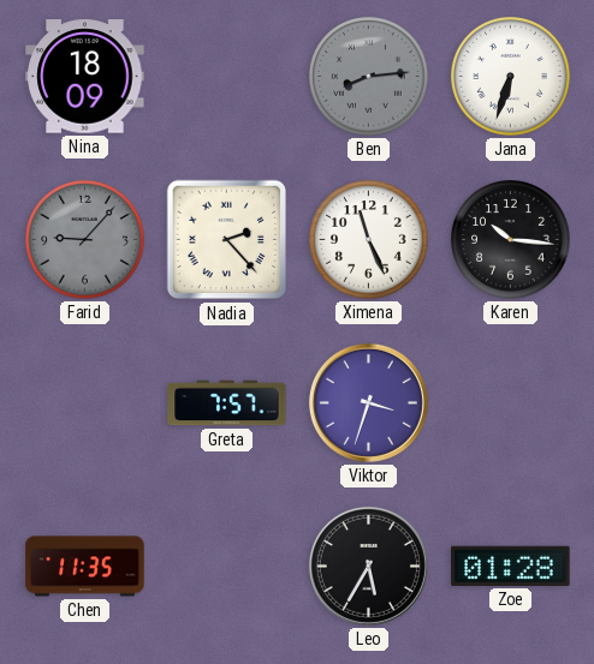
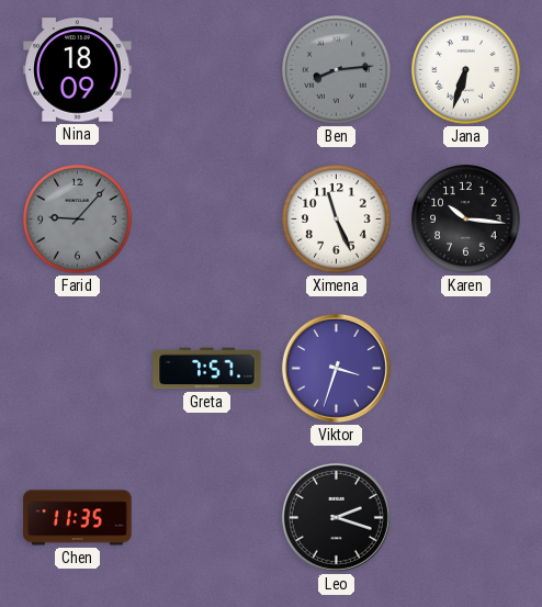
Nadia: 2:23 -> none (227, 240)
Leo: 5:35 -> 2:18 (336, 517)
Zoe: 01:28 -> none (511, 566)
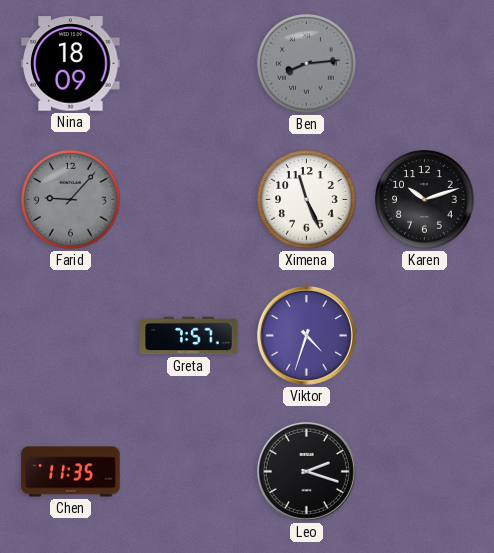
Jana: 6:33 -> none (466, 70)
Karen: 10:16 -> 10:12 (425, 200)
Viktor: 3:33 -> 4:33 (306, 335)
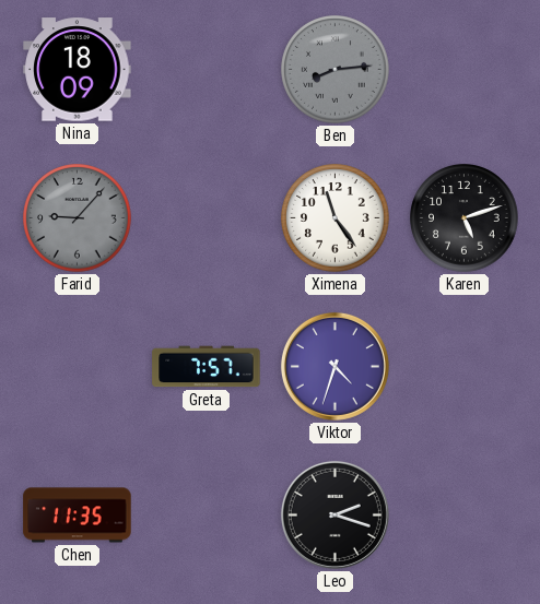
Ximena: 11:26 -> 11:24 (336, 218)
Karen: 10:12 -> 5:12 (465, 218)
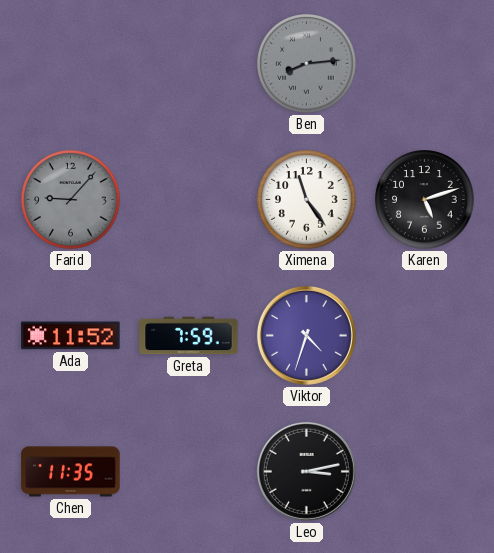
Nina: 18:09 -> none (78, 70)
Ada: none -> 11:52 (71, 336)
Greta: 7:57 -> 7:59 (189, 336)
Leo: 2:18 -> 3:13 (306, 471)
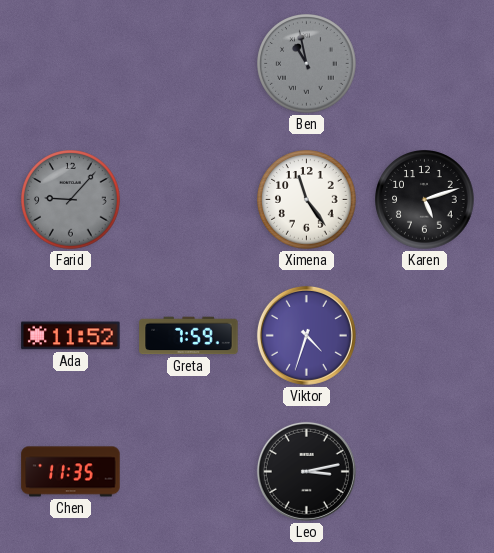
Ben: 8:14 -> 10:58 (307, 64)
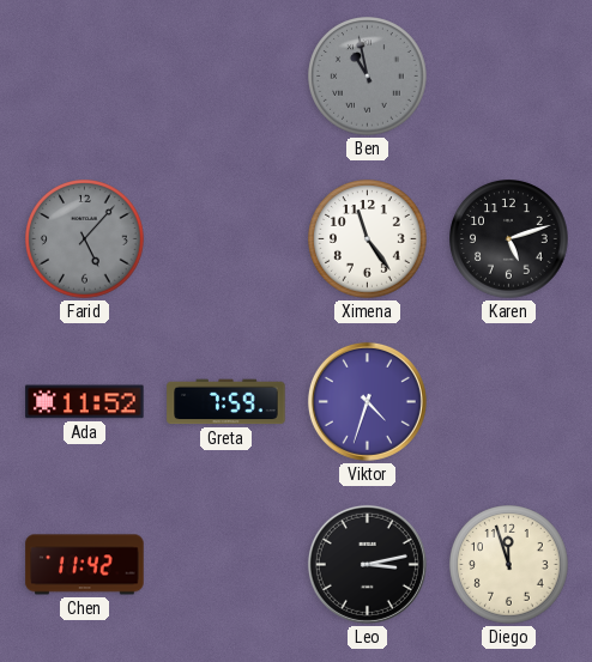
Farid: 9:07 -> 5:07 (85, 239)
Chen: 11:35 -> 11:42 (85, 565)
Diego: none -> 11:57 (509, 565)
